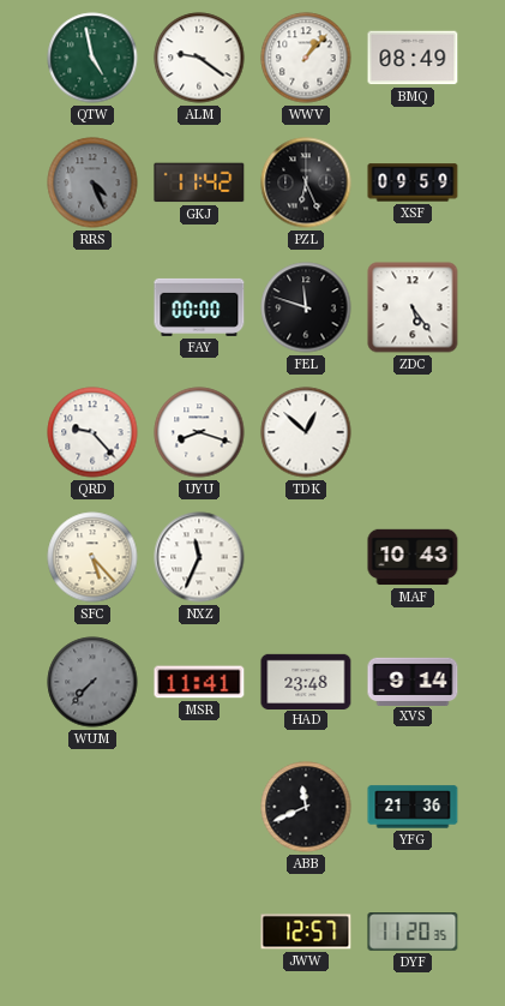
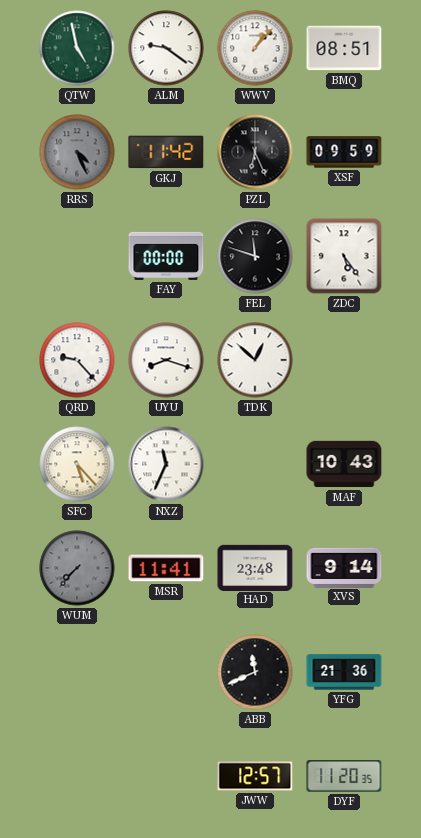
BMQ: 08:49 -> 08:51 (344, 48)
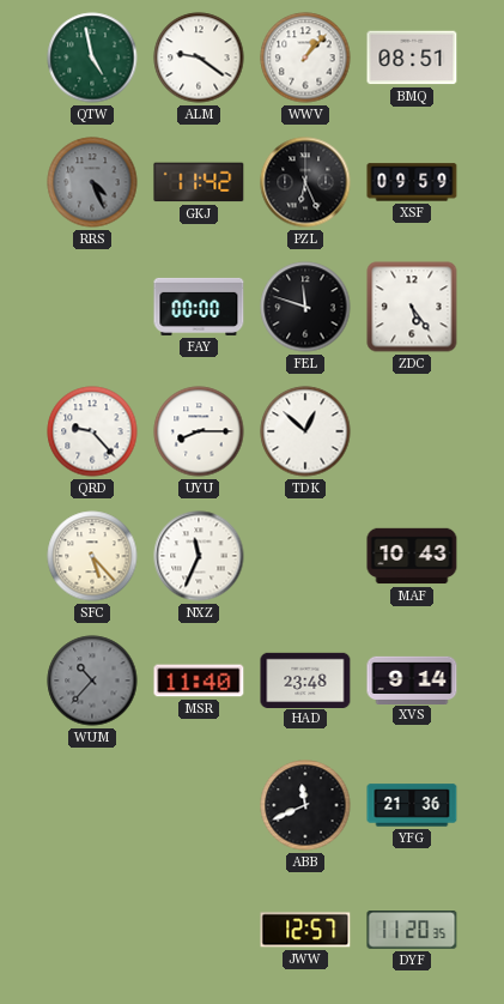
UYU: 8:18 -> 8:15 (199, 431)
WUM: 7:37 -> 10:37 (92, 681)
MSR: 11:41 -> 11:40 (199, 681)
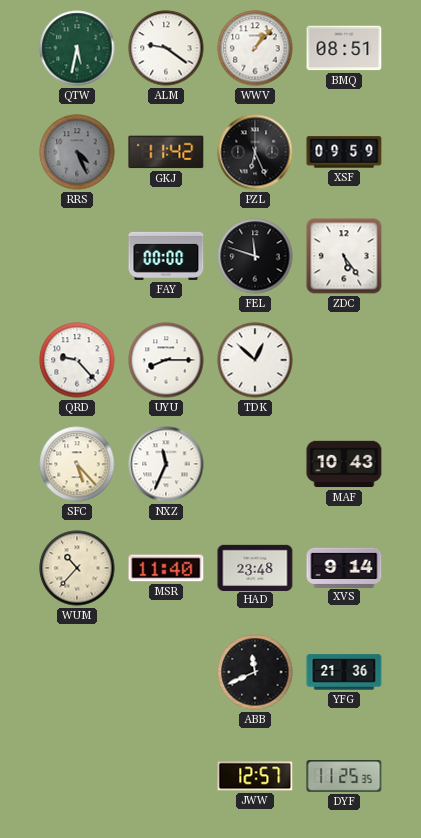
QTW: 4:58 -> 5:32 (77, 48)
WUM dial: grey -> cream (77, 568)
DYF: 11:20 -> 11:25 (344, 777)
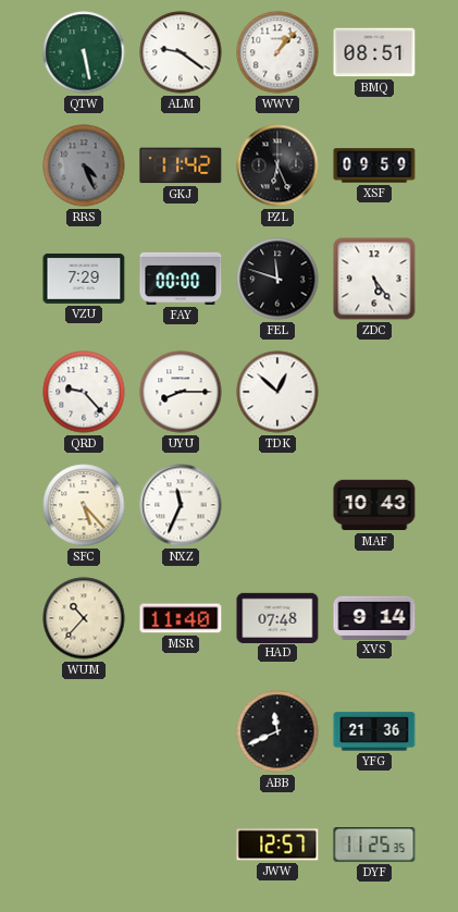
QTW: 5:32 -> 5:28 (84, 52)
VZU: none -> 7:29 (84, 279)
HAD: 23:48 -> 07:48 (277, 617)
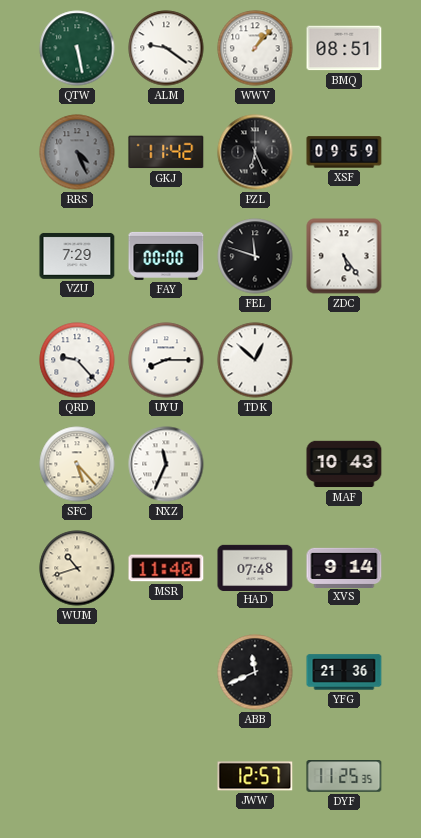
WUM: 10:37 -> 10:42 (77, 568)
